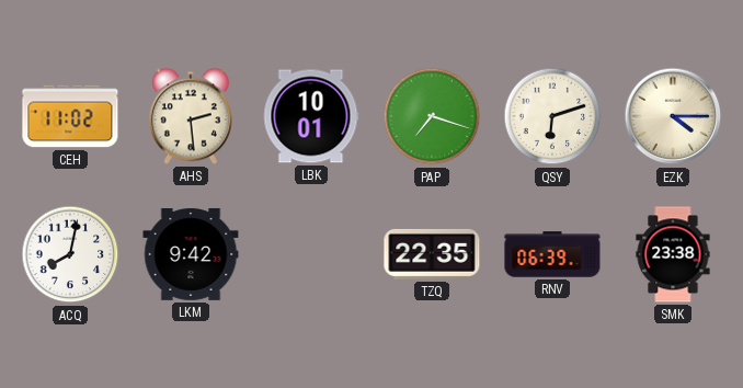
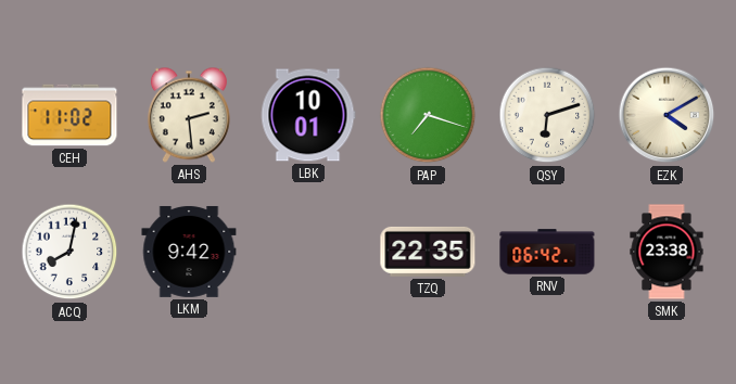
EZK: 4:15 -> 4:10 (667, 115)
RNV: 06:39 -> 06:42 (547, 252)
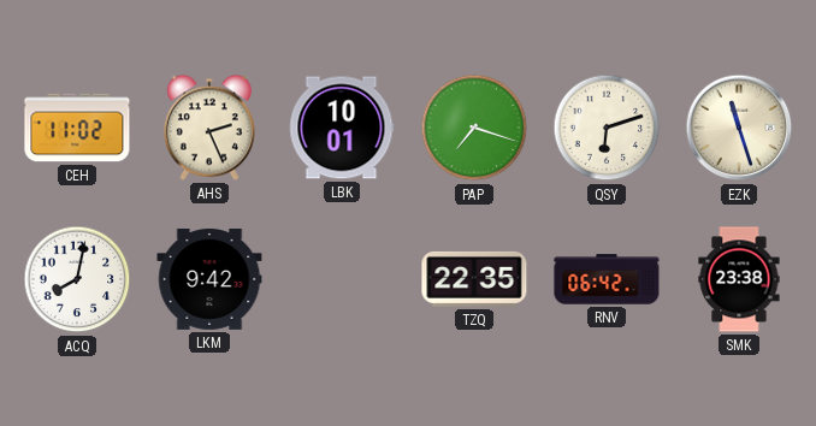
AHS: 2:29 -> 2:26 (209, 128)
EZK: 4:10 -> 11:27 (739, 128)
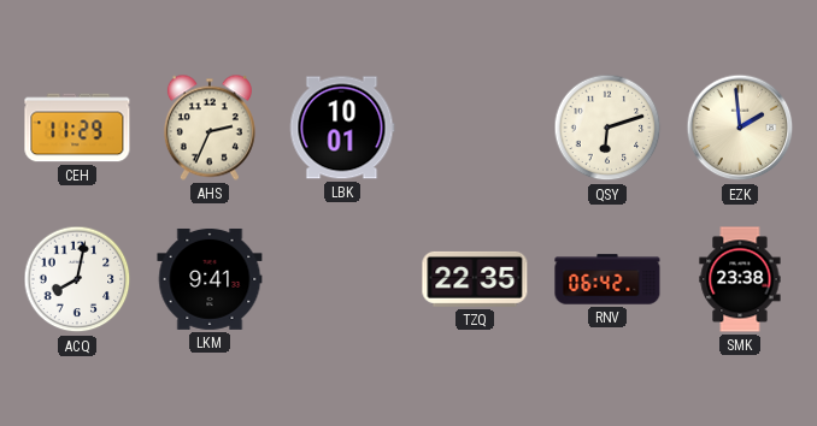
CEH: 11:02 -> 11:29 (77, 128)
AHS: 2:26 -> 2:34 (210, 128)
PAP: 7:18 -> none (474, 128)
EZK: 11:27 -> 1:59 (740, 128)
LKM: 9:42 -> 9:41 (210, 279)
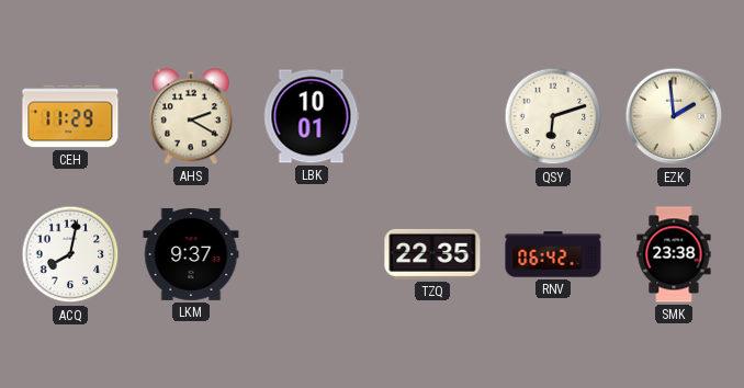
AHS: 2:34 -> 2:20 (191, 116)
LKM: 9:41 -> 9:37 (191, 254)
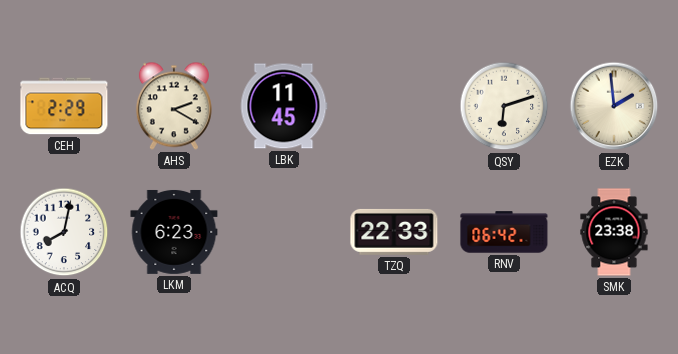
CEH: 11:29 -> 2:29 (64, 106)
LBK: 10:01 -> 11:45 (284, 106)
LKM: 9:37 -> 6:23 (174, 232)
TZQ: 22:35 -> 22:33 (394, 232)
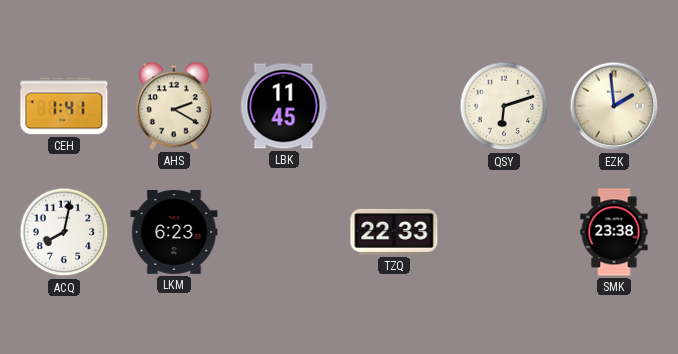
CEH: 2:29 -> 1:41 (64, 106)
RNV: 06:42 -> none (504, 232)
